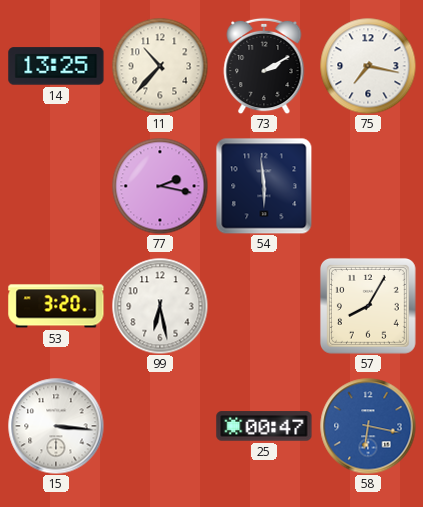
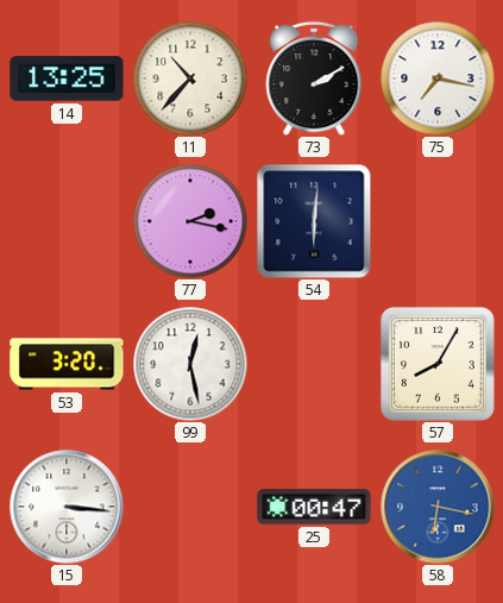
54: 5:59 -> 6:01 (314, 221)
99: 6:28 -> 12:28 (190, 364)
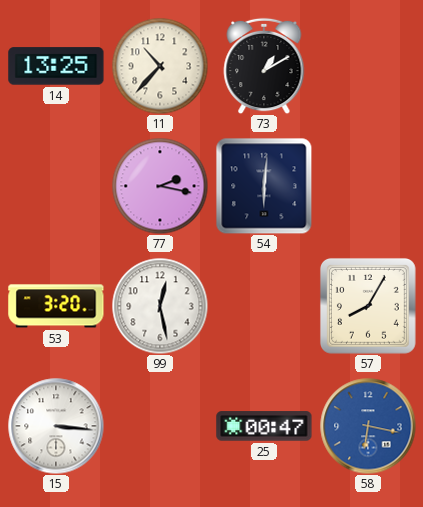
73: 2:10 -> 1:10 (264, 66)
75: 7:17 -> none (438, 78)
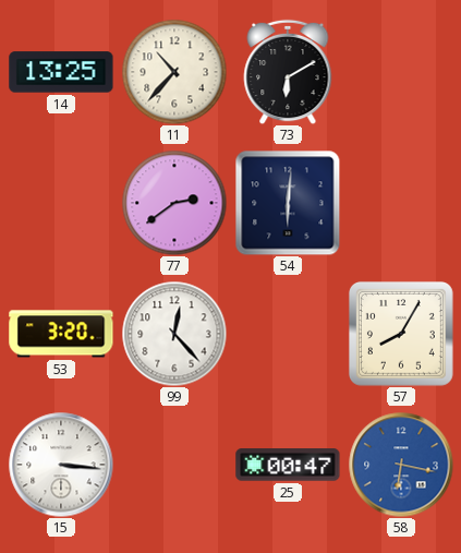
73: 1:10 -> 6:10 (288, 72)
77: 2:17 -> 2:39 (174, 203)
99: 12:28 -> 12:23 (174, 334)
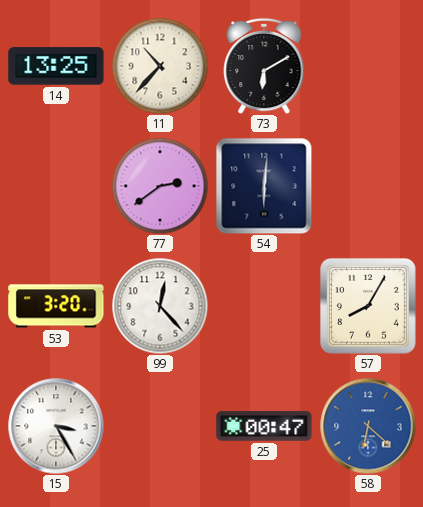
15: 3:16 -> 3:25 (56, 426)
58: 6:17 -> 6:22 (368, 426)
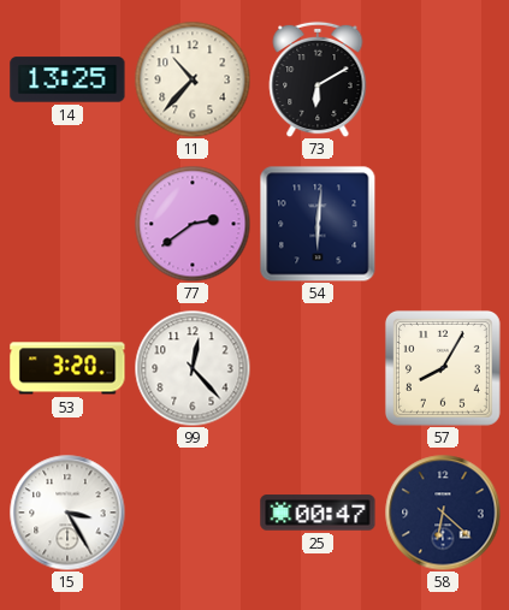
58 dial: blue -> navy (443, 513)
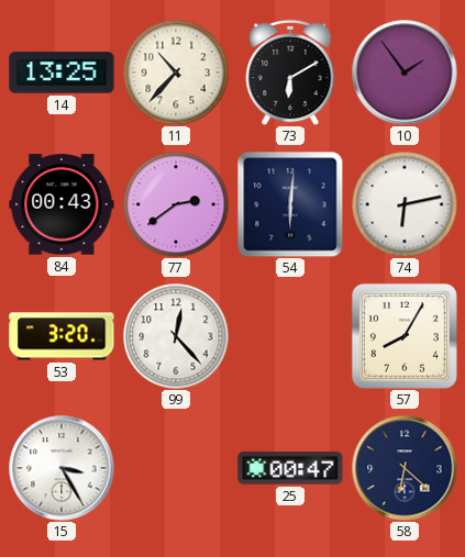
10: none -> 1:54 (405, 73)
84: none -> 00:43 (62, 204)
74: none -> 6:13 (405, 204)
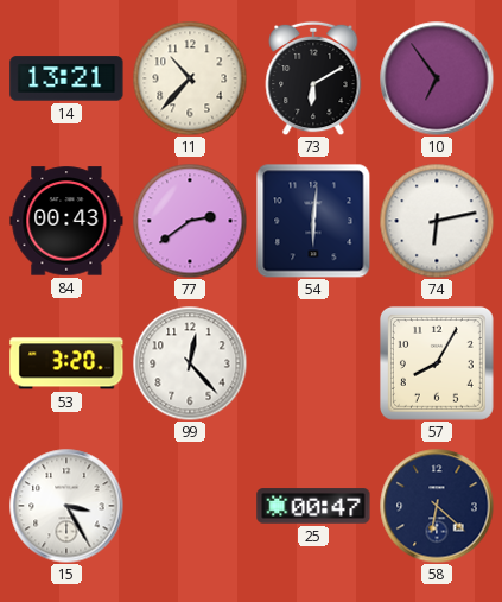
14: 13:25 -> 13:21 (66, 78)
10: 1:54 -> 6:54 (437, 78)
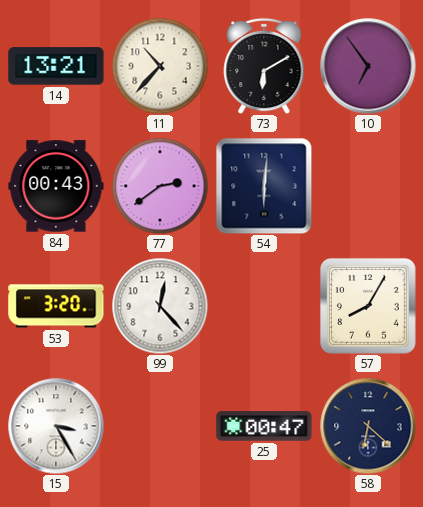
74: 6:13 -> none (437, 221)
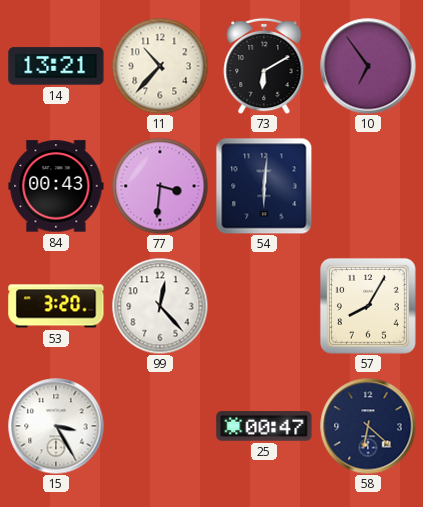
77: 2:39 -> 3:31 (160, 186)
